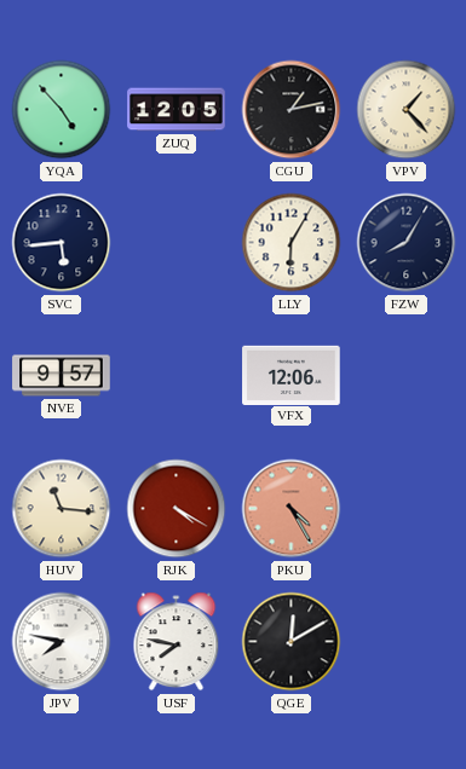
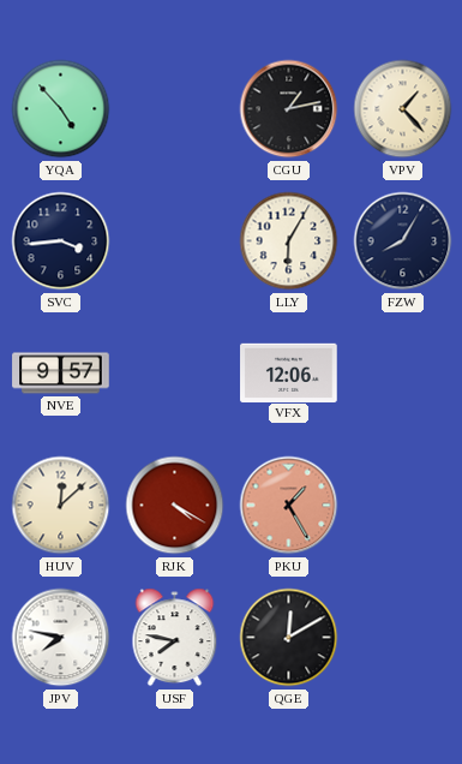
ZUQ: 12:05 -> none (177, 110)
SVC: 5:44 -> 3:44 (61, 241)
HUV: 11:16 -> 12:08 (61, 506)
PKU: 4:25 -> 1:25 (289, 506)
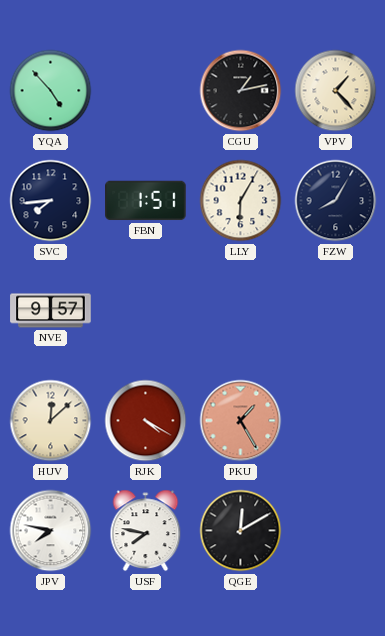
SVC: 3:44 -> 7:44 (51, 201)
FBN: none -> 1:51 (146, 201)
VFX: 12:06 -> none (289, 372)
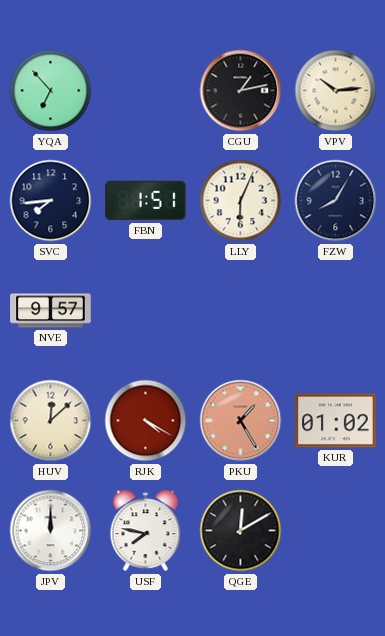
YQA: 4:53 -> 6:53 (51, 91)
VPV: 1:23 -> 10:14 (336, 91)
LLY: 6:05 -> 6:04 (241, 201)
KUR: none -> 01:02 (336, 421)
JPV: 7:47 -> 12:00 (51, 531)
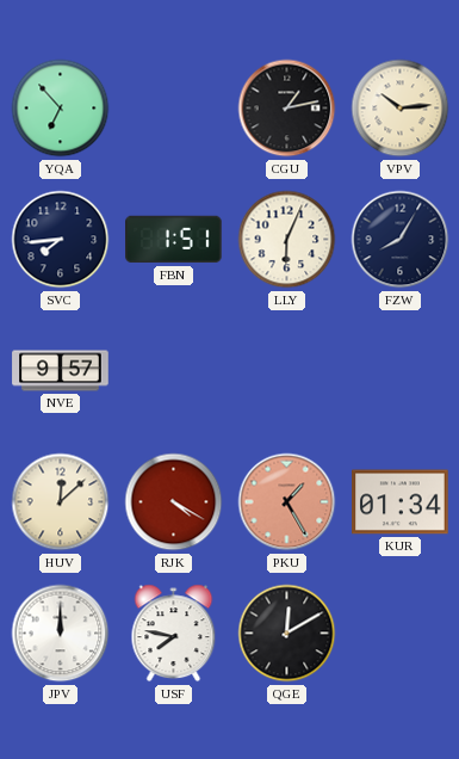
KUR: 01:02 -> 01:34 (401, 502)
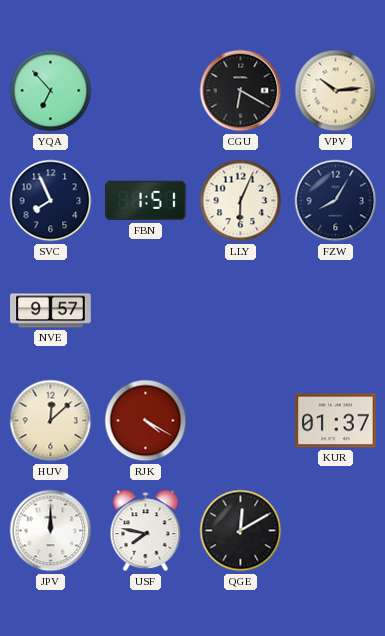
CGU: 1:13 -> 6:20 (241, 91)
SVC: 7:44 -> 7:56 (51, 201)
PKU: 1:25 -> none (287, 502)
KUR: 01:34 -> 01:37 (336, 421)
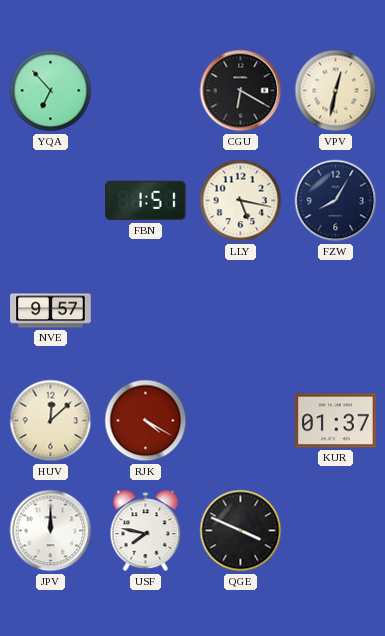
VPV: 10:14 -> 12:32 (336, 91)
SVC: 7:56 -> none (51, 201)
LLY: 6:04 -> 5:17 (241, 201)
QGE: 12:10 -> 3:49 (241, 531)
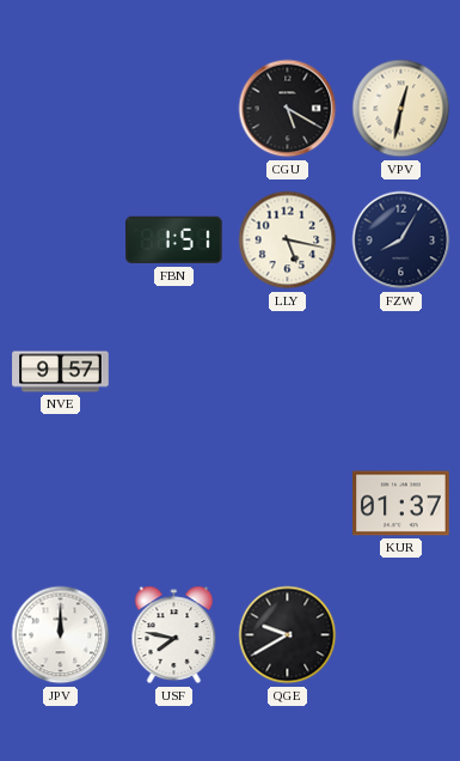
YQA: 6:53 -> none (51, 91)
CGU: 6:20 -> 5:20 (288, 109)
HUV: 12:08 -> none (51, 421)
RJK: 4:20 -> none (146, 421)
QGE: 3:49 -> 9:40 (288, 635)
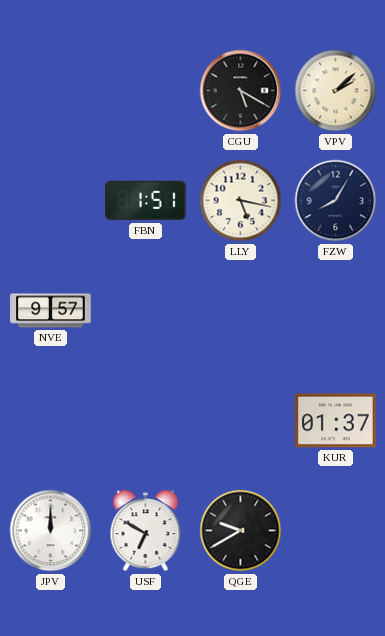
VPV: 12:32 -> 2:08 (336, 91)
USF: 7:47 -> 6:50 (146, 531)
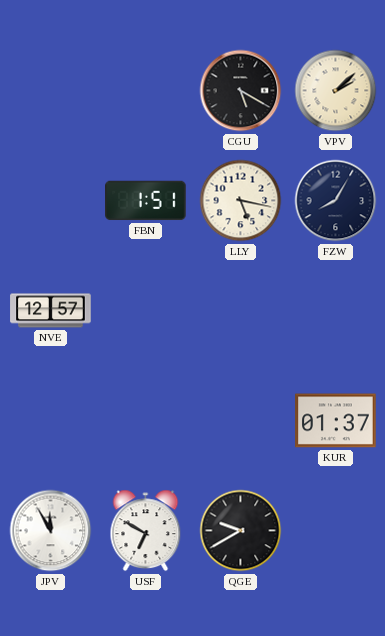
NVE: 9:57 -> 12:57 (51, 311)
JPV: 12:00 -> 11:55 (51, 531)
